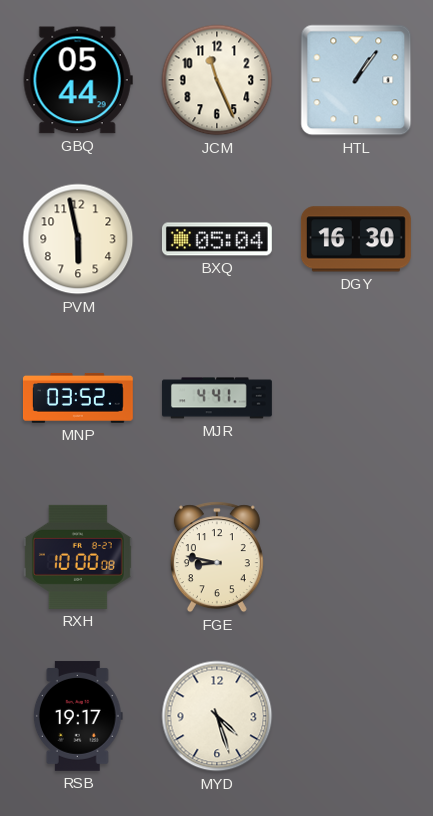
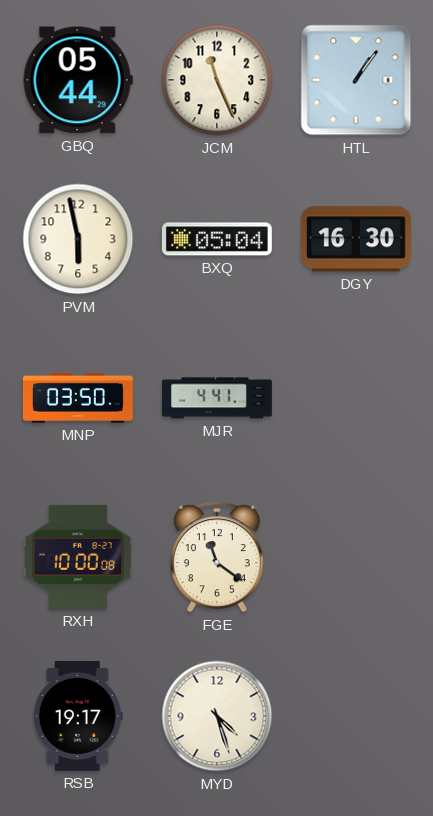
MNP: 03:52 -> 03:50 (78, 398)
FGE: 8:47 -> 11:21 (217, 557)
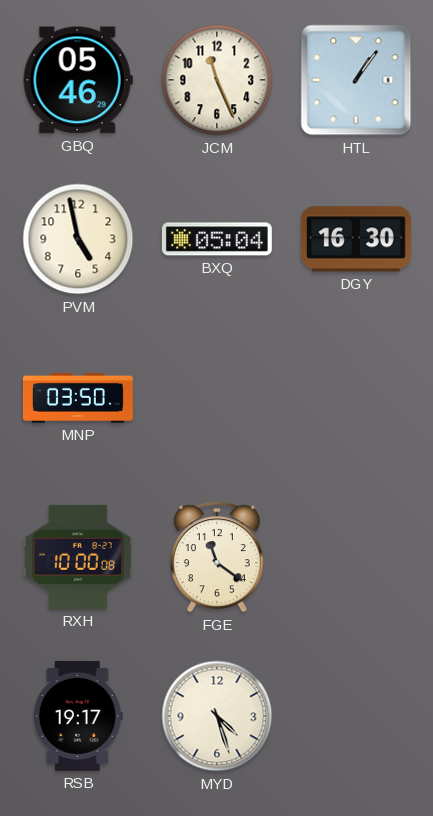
GBQ: 05:44 -> 05:46 (78, 80)
PVM: 5:58 -> 4:58 (78, 239)
MJR: 4:41 -> none (217, 398)
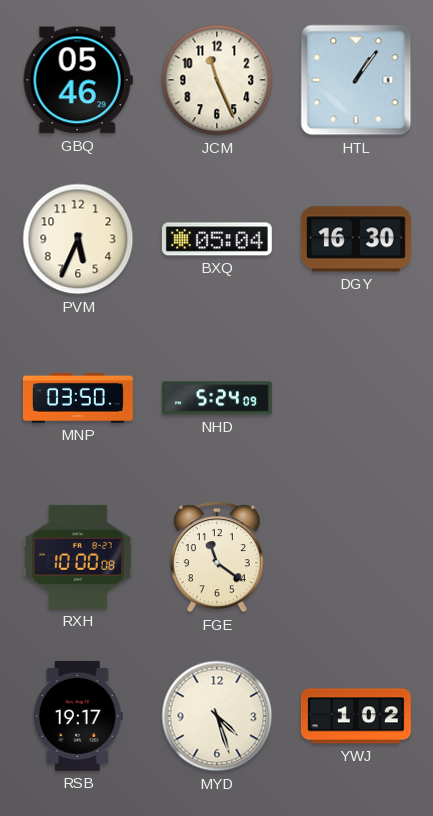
PVM: 4:58 -> 5:34 (78, 239)
NHD: none -> 5:24 (218, 398)
YWJ: none -> 1:02 (356, 716)
